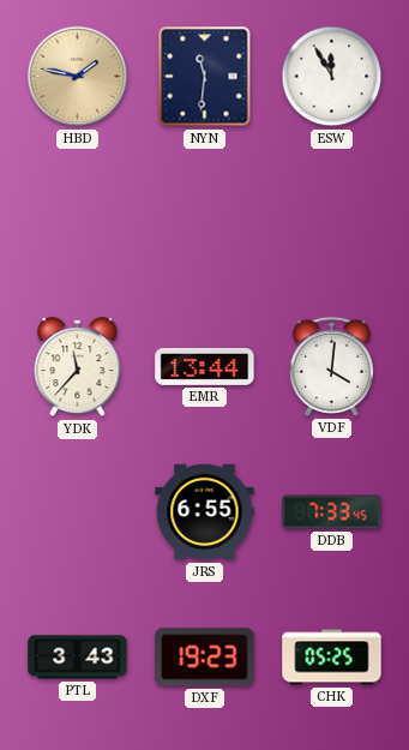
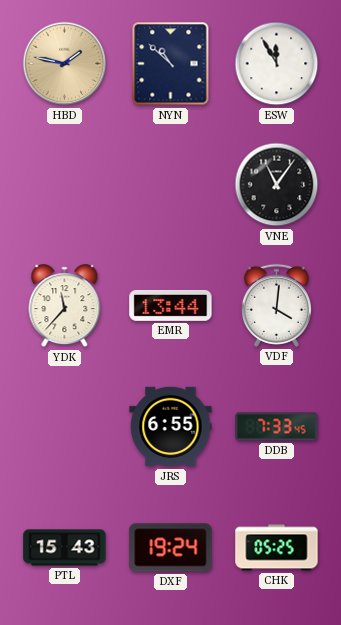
NYN: 11:31 -> 10:52 (171, 64)
VNE: none -> 11:06 (277, 185)
PTL: 3:43 -> 15:43 (65, 548)
DXF: 19:23 -> 19:24 (171, 548)
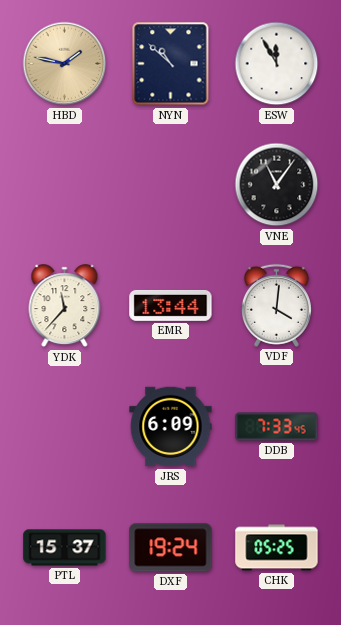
JRS: 6:55 -> 6:09 (171, 427)
PTL: 15:43 -> 15:37 (65, 548)
